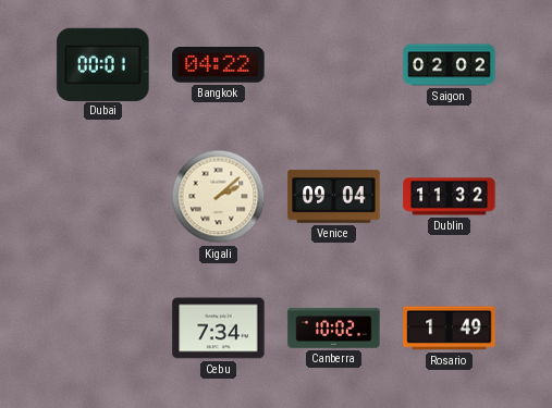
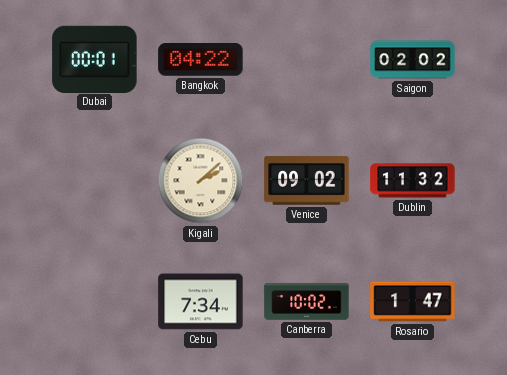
Venice: 09:04 -> 09:02 (307, 181)
Rosario: 1:49 -> 1:47 (413, 302)
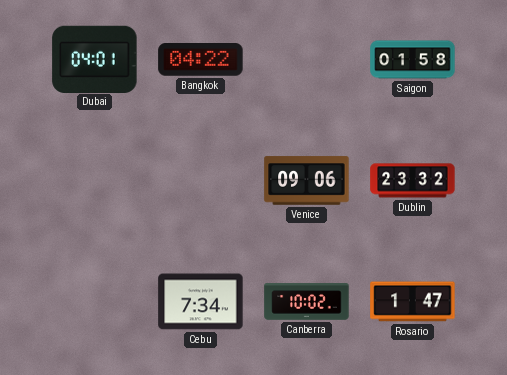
Dubai: 00:01 -> 04:01 (95, 59)
Saigon: 02:02 -> 01:58 (413, 60)
Kigali: 2:08 -> none (201, 181)
Venice: 09:02 -> 09:06 (307, 181)
Dublin: 11:32 -> 23:32 (413, 181)
